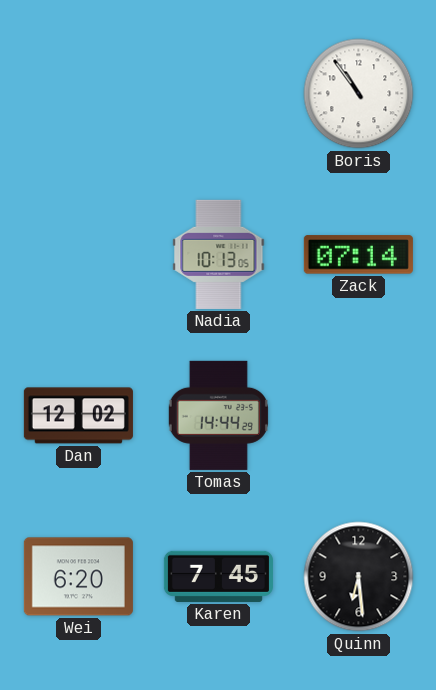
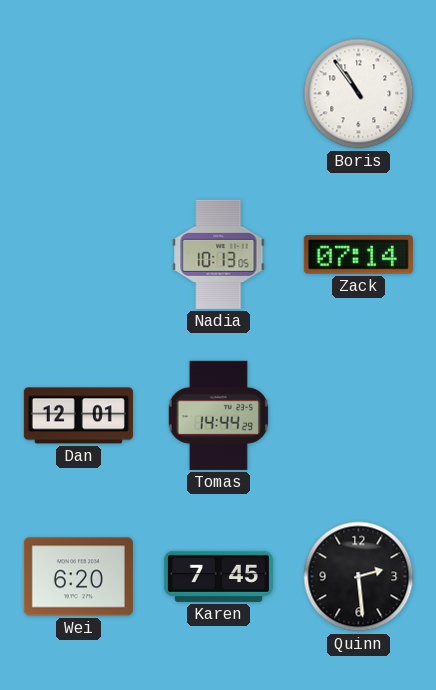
Dan: 12:02 -> 12:01 (78, 416)
Quinn: 6:29 -> 2:29 (359, 577)
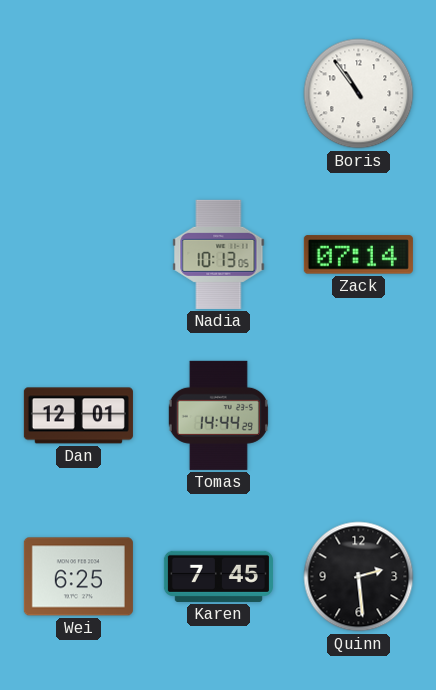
Wei: 6:20 -> 6:25 (78, 577)
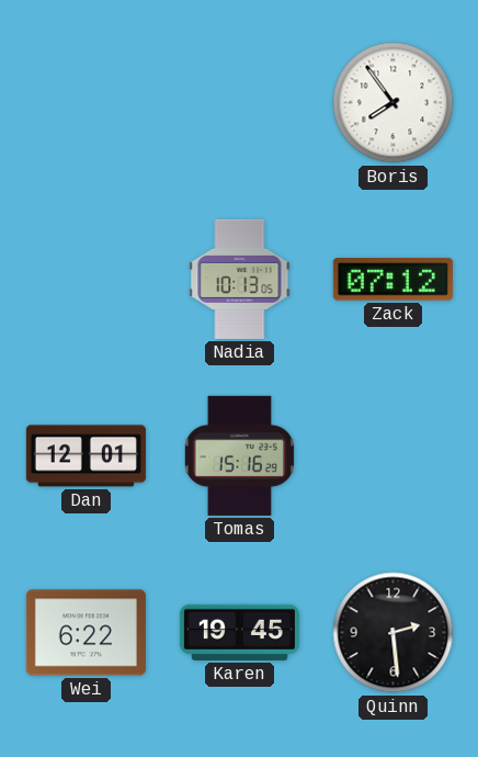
Boris: 10:54 -> 7:54 (394, 103)
Zack: 07:14 -> 07:12 (392, 280)
Tomas: 14:44 -> 15:16 (239, 455)
Wei: 6:25 -> 6:22 (86, 633)
Karen: 7:45 -> 19:45 (239, 632)
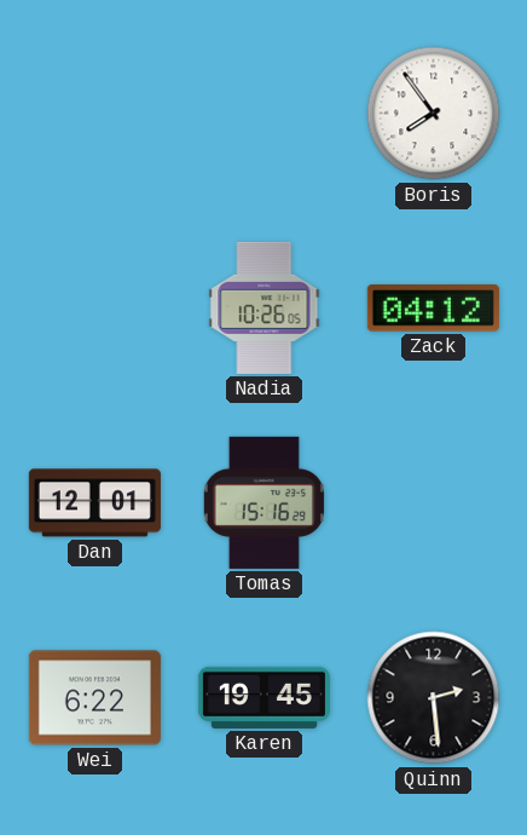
Nadia: 10:13 -> 10:26 (265, 307)
Zack: 07:12 -> 04:12 (433, 309)
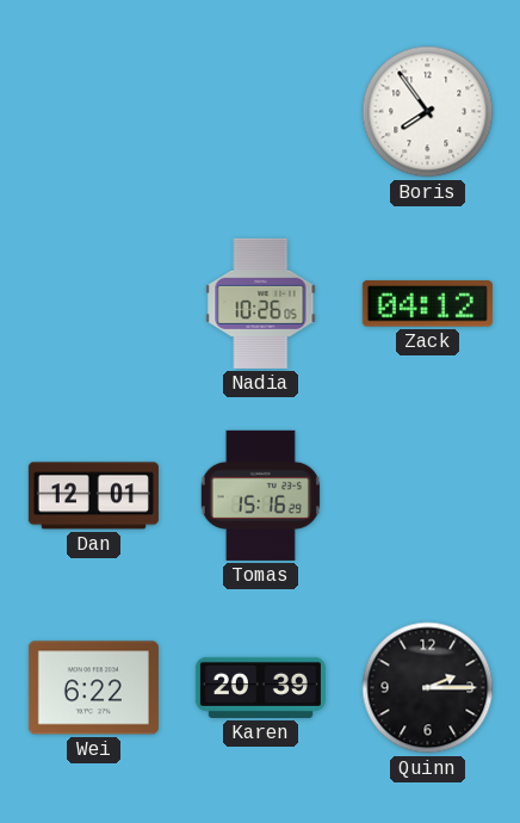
Karen: 19:45 -> 20:39 (260, 687)
Quinn: 2:29 -> 2:15 (428, 688)
